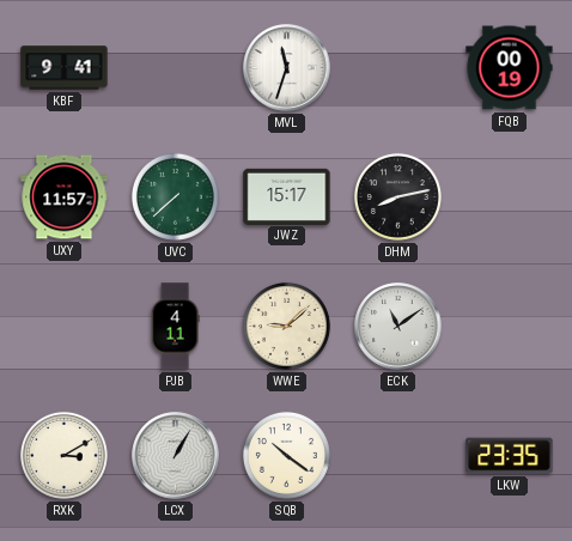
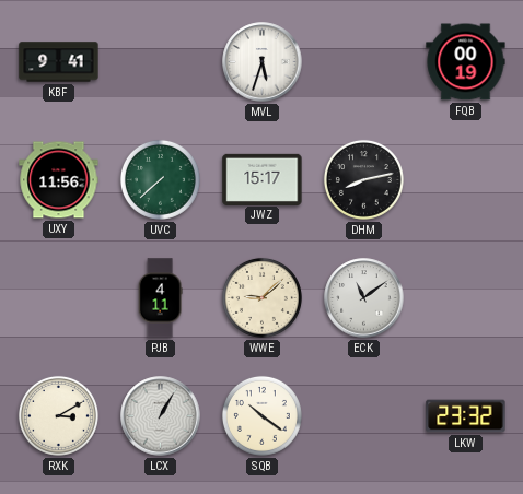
MVL: 11:33 -> 5:33 (263, 62)
UXY: 11:57 -> 11:56 (59, 180)
LKW: 23:35 -> 23:32 (466, 416)
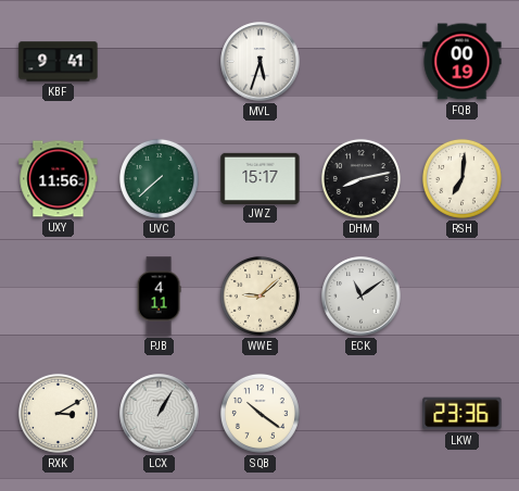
RSH: none -> 7:01 (461, 178)
LKW: 23:32 -> 23:36 (463, 414)
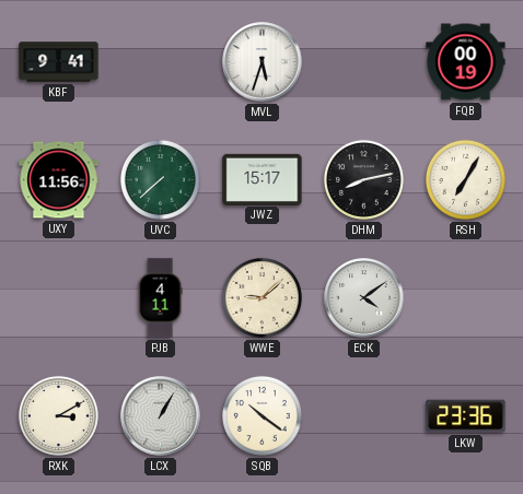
RSH: 7:01 -> 7:05 (465, 179)
ECK: 11:09 -> 4:09 (364, 298)
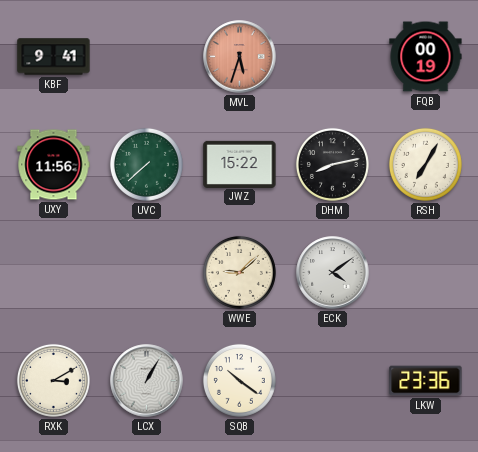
MVL dial: white -> salmon (240, 57)
JWZ: 15:17 -> 15:22 (240, 164)
PJB: 4:11 -> none (160, 298)
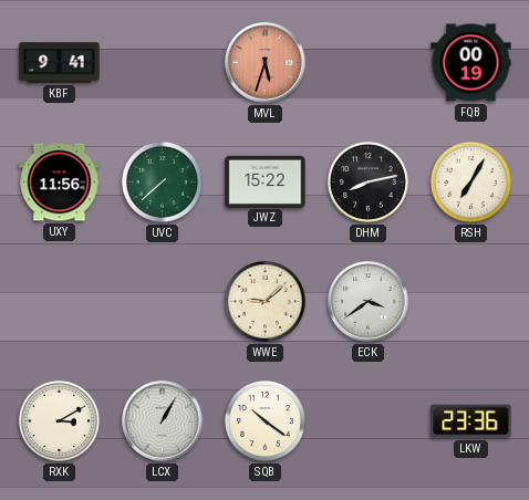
ECK: 4:09 -> 3:39 (369, 302)
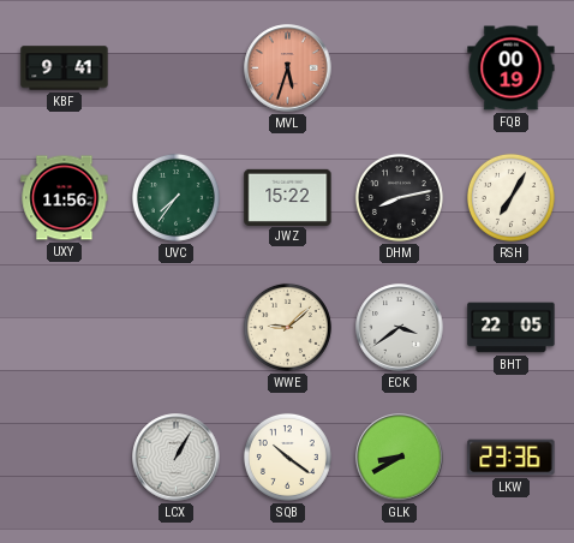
UVC: 7:38 -> 7:36 (175, 197)
BHT: none -> 22:05 (512, 328)
RXK: 3:10 -> none (59, 420)
GLK: none -> 8:40 (400, 458)
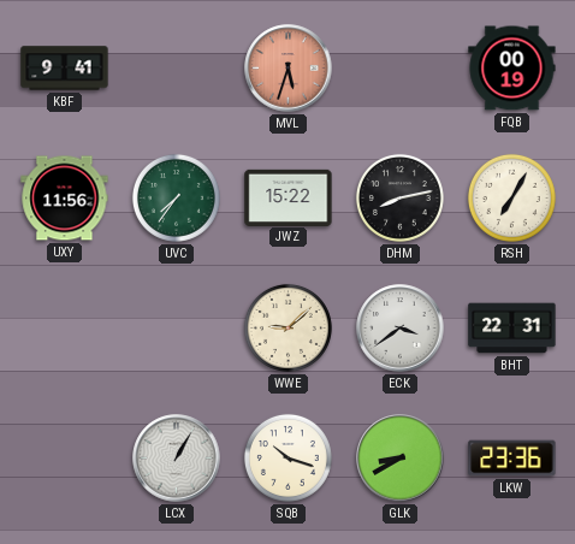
BHT: 22:05 -> 22:31 (512, 329)
SQB: 10:21 -> 10:18 (287, 457)
